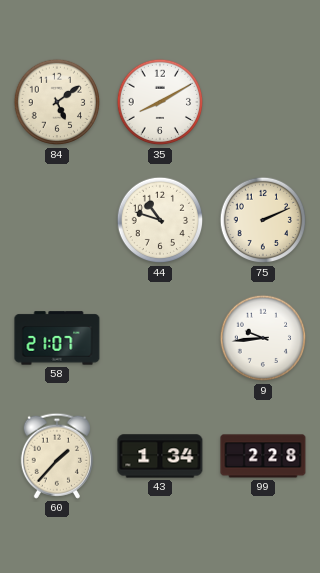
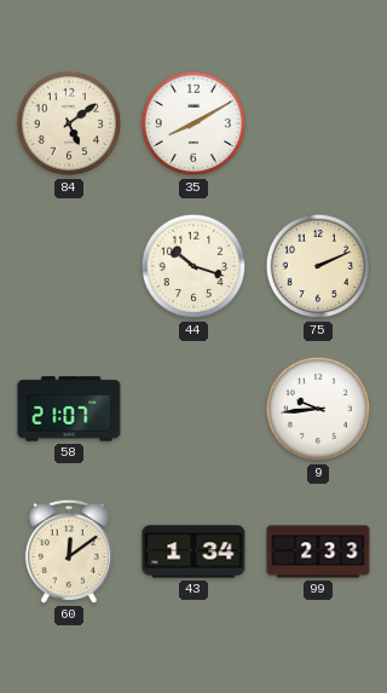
44: 10:48 -> 10:18 (193, 266)
60: 1:37 -> 12:09 (69, 551)
99: 2:28 -> 2:33 (318, 551)
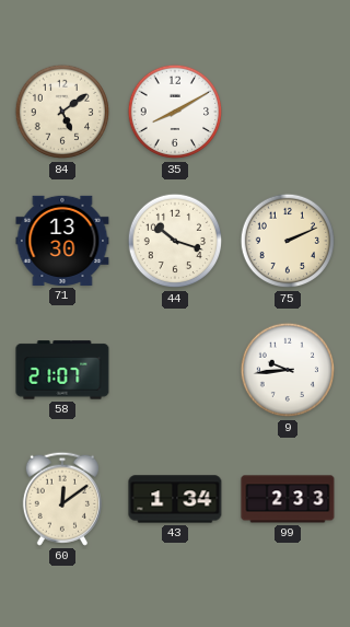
71: none -> 13:30 (62, 241)
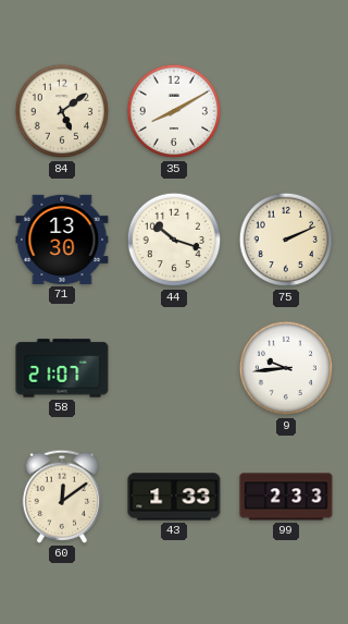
43: 1:34 -> 1:33 (174, 497)
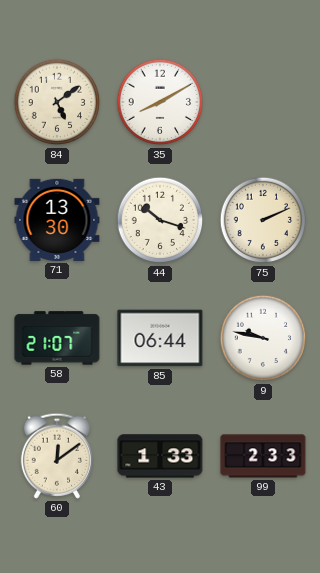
85: none -> 06:44 (160, 338)
9: 9:44 -> 9:47 (263, 338)
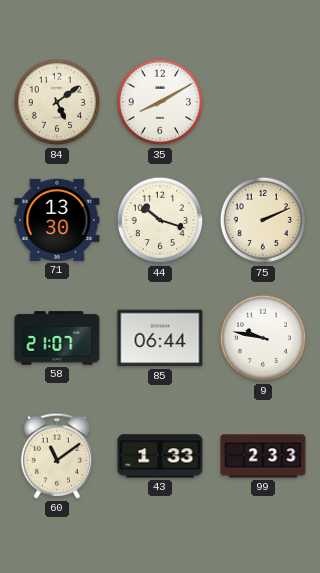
60: 12:09 -> 11:09 (57, 456)
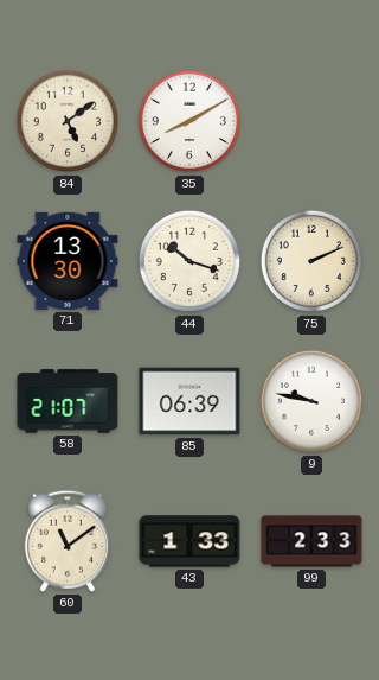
85: 06:44 -> 06:39 (189, 401)
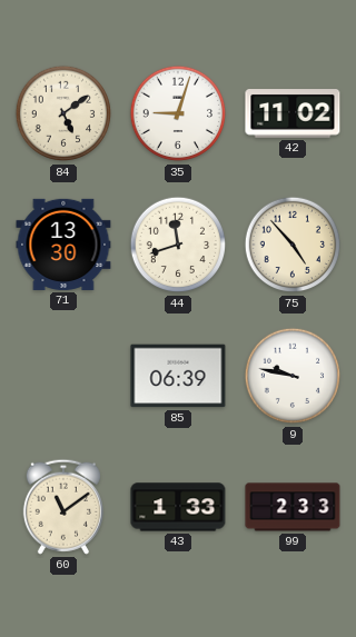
35: 8:10 -> 9:03 (178, 113)
42: none -> 11:02 (293, 113)
44: 10:18 -> 11:42 (178, 245)
75: 2:11 -> 4:53 (293, 245)
58: 21:07 -> none (68, 401)
